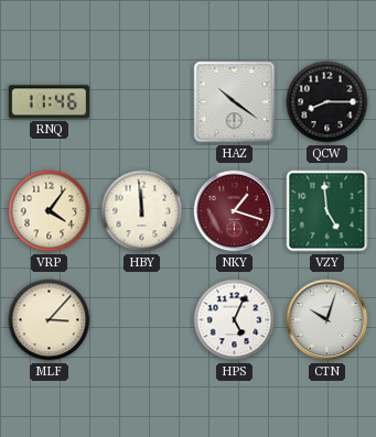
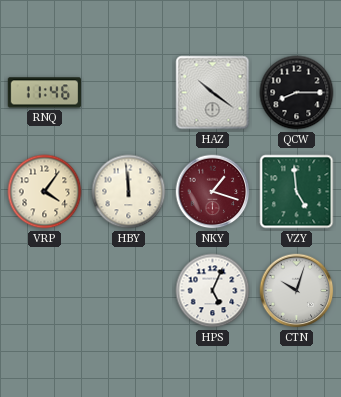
MLF: 3:07 -> none (50, 320)
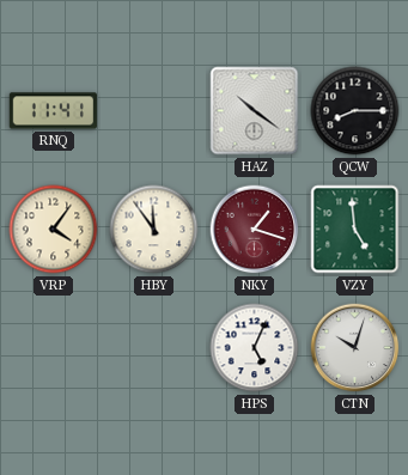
RNQ: 11:46 -> 11:41 (53, 111)
HBY: 11:59 -> 11:54 (154, 230)
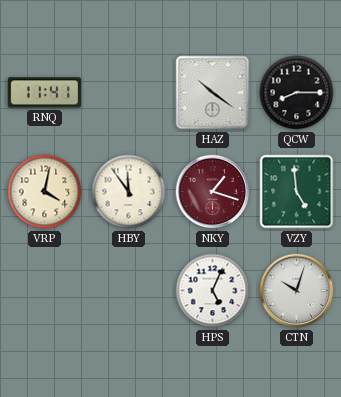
VRP: 4:06 -> 4:02 (45, 192)
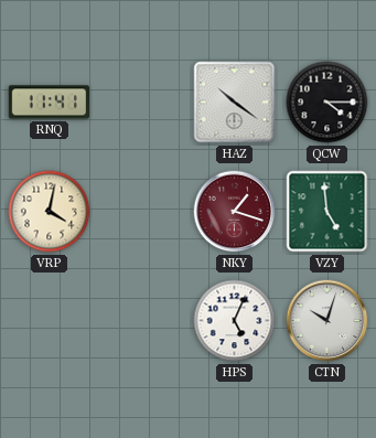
QCW: 8:15 -> 4:15 (327, 103)
HBY: 11:54 -> none (129, 192)
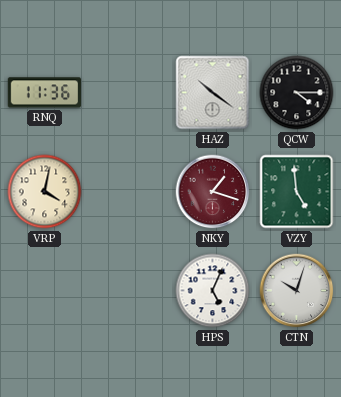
RNQ: 11:41 -> 11:36 (44, 93)
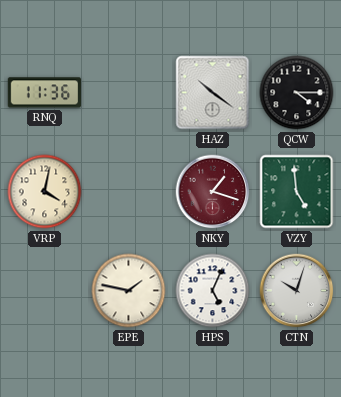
EPE: none -> 1:47 (129, 291)
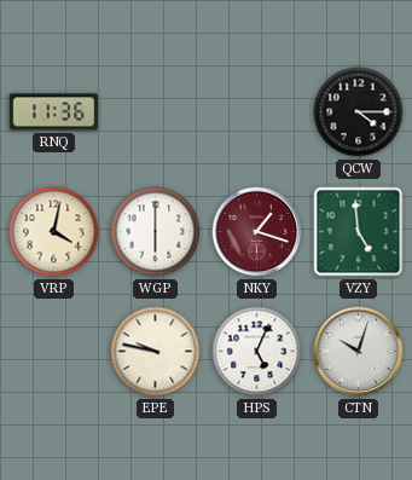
HAZ: 10:21 -> none (213, 93)
WGP: none -> 6:00 (156, 232)
EPE: 1:47 -> 9:47 (156, 352)
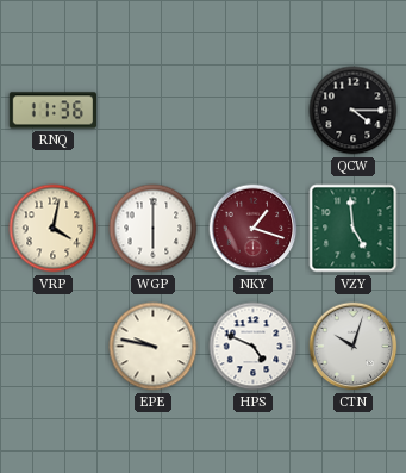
HPS: 5:04 -> 4:49 (254, 347)
